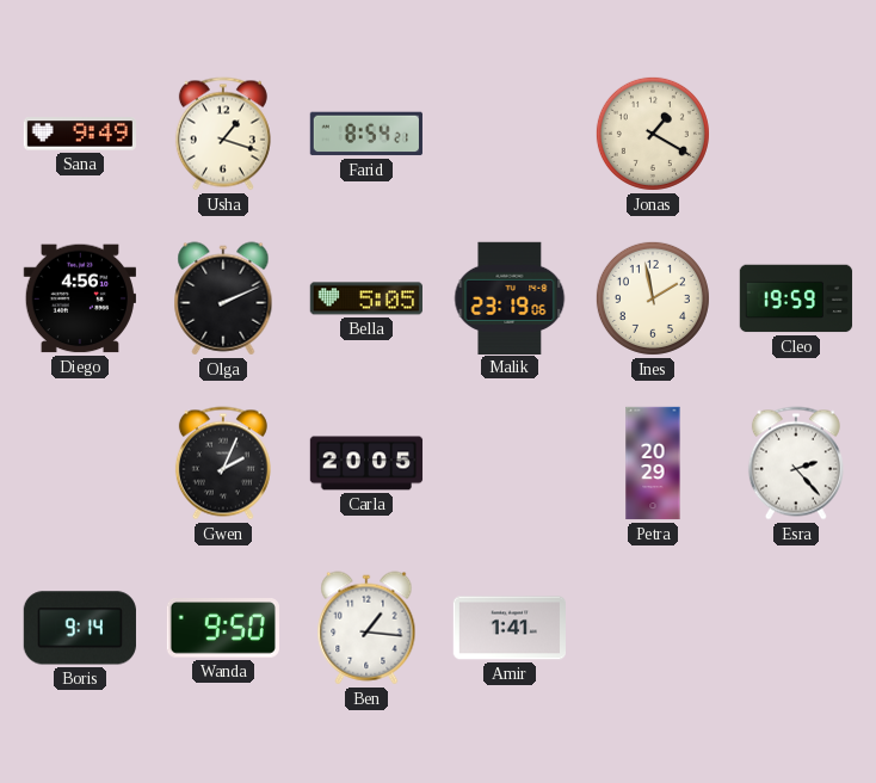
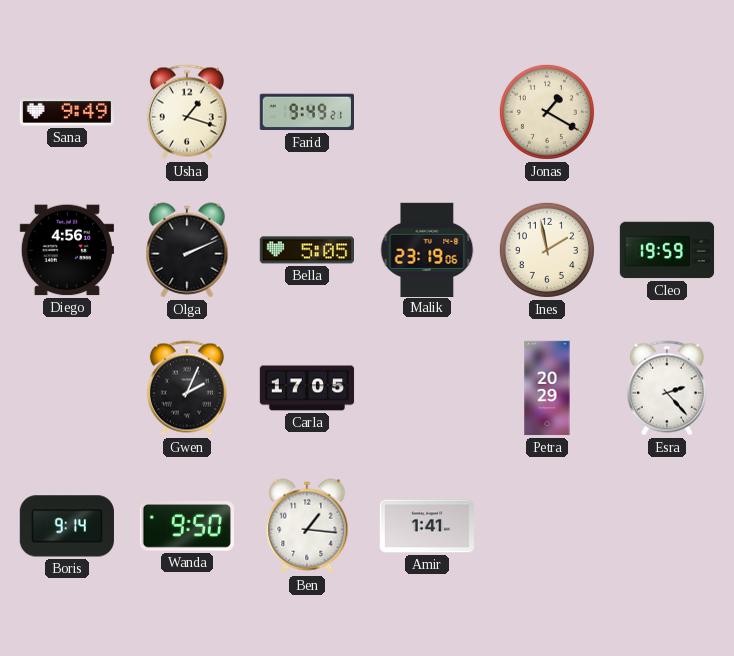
Farid: 8:54 -> 9:49 (307, 112)
Carla: 20:05 -> 17:05 (307, 388)
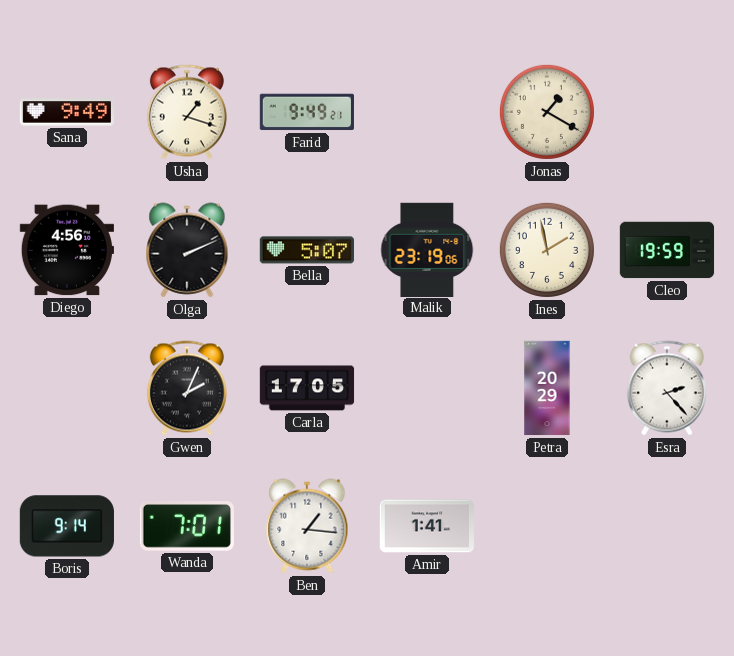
Bella: 5:05 -> 5:07 (306, 250)
Wanda: 9:50 -> 7:01 (187, 527)
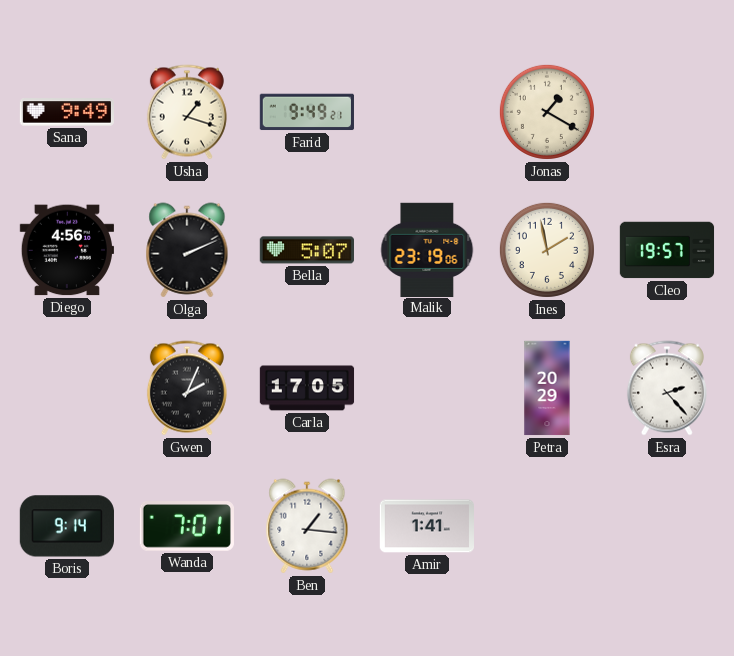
Cleo: 19:59 -> 19:57 (667, 250)
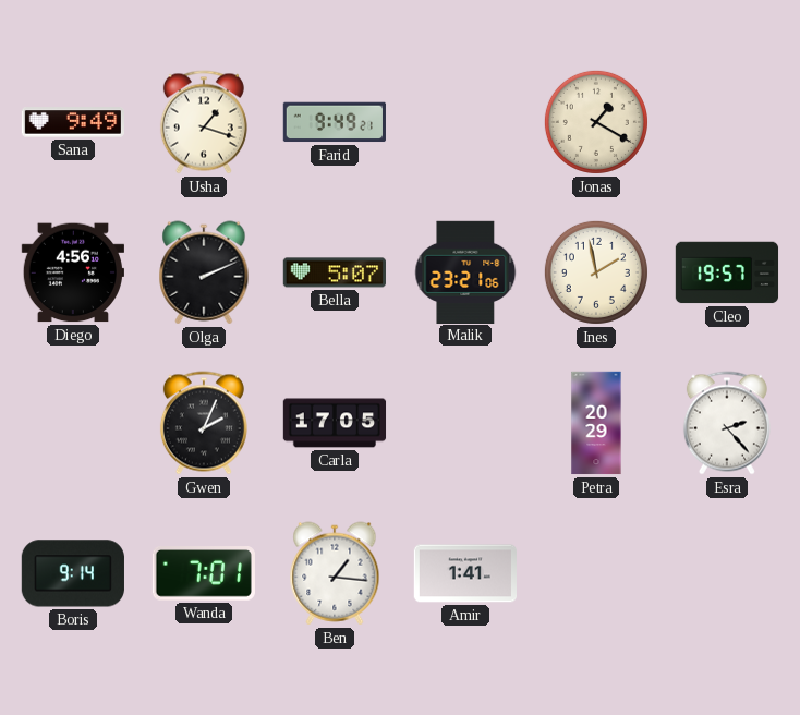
Malik: 23:19 -> 23:21 (465, 271)
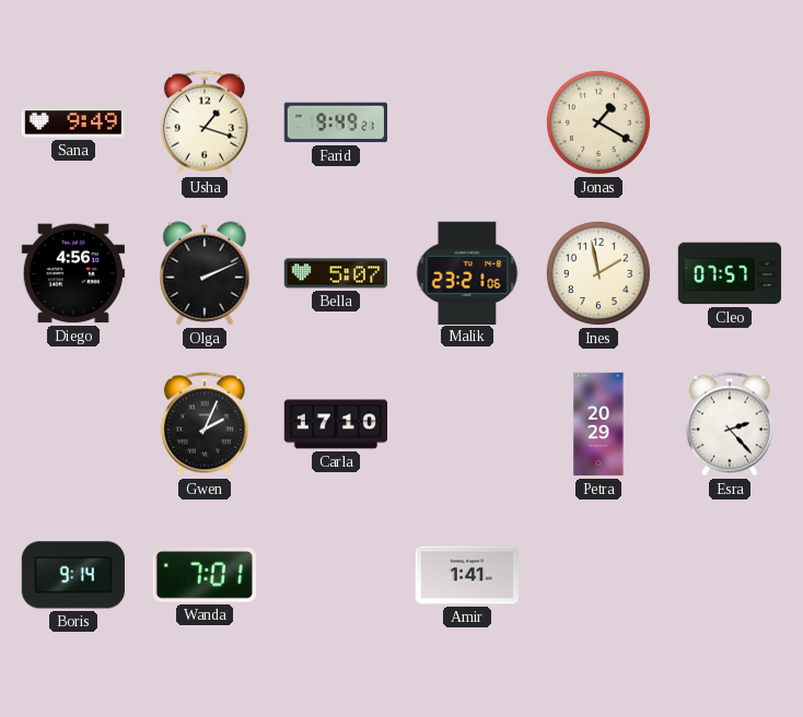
Cleo: 19:57 -> 07:57 (730, 273)
Carla: 17:05 -> 17:10 (336, 424)
Ben: 1:16 -> none (335, 573)
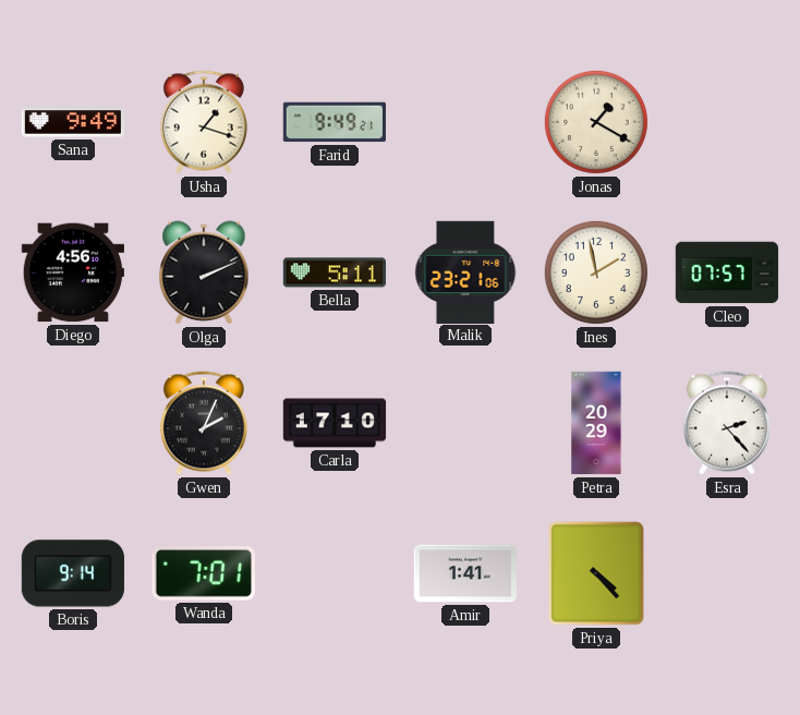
Bella: 5:07 -> 5:11 (334, 272)
Priya: none -> 4:23 (596, 573)
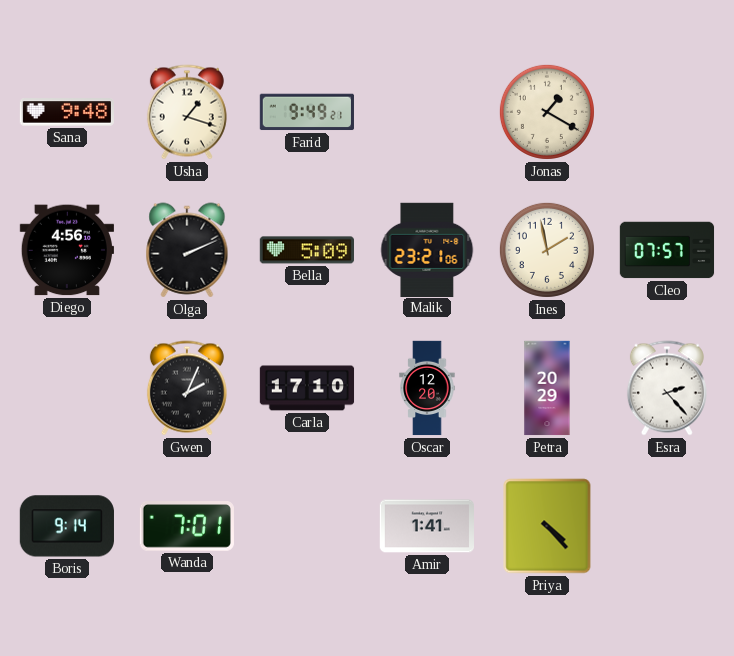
Sana: 9:49 -> 9:48 (66, 112)
Bella: 5:11 -> 5:09 (306, 250)
Oscar: none -> 12:20 (427, 388)
